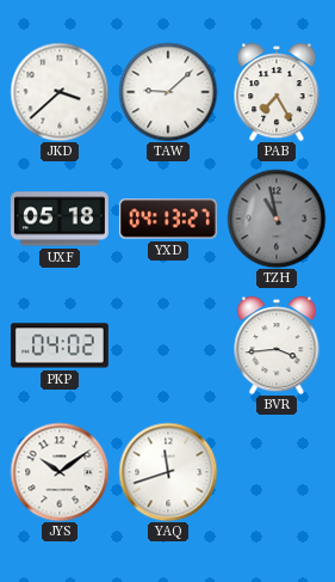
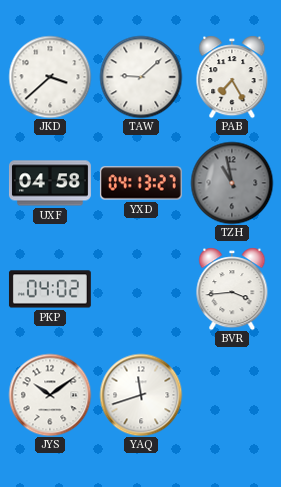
UXF: 05:18 -> 04:58 (50, 183)
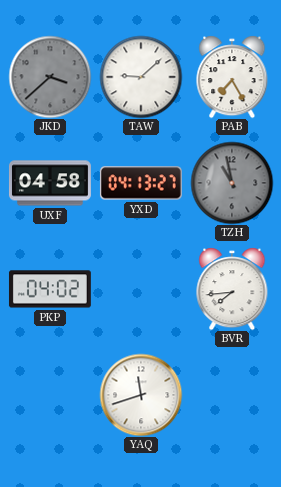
JKD dial: white -> grey (50, 77)
BVR: 3:44 -> 7:44 (232, 289)
JYS: 10:09 -> none (50, 395)
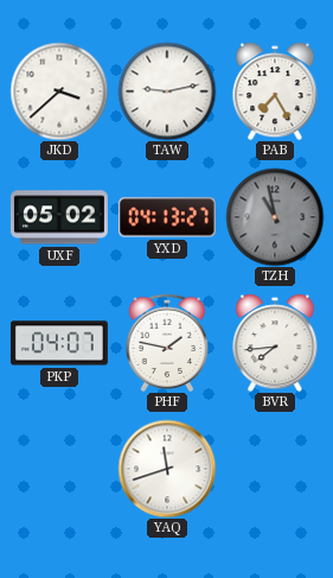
JKD dial: grey -> white (59, 91)
TAW: 9:08 -> 9:13 (167, 91)
UXF: 04:58 -> 05:02 (59, 217)
PKP: 04:02 -> 04:07 (59, 343)
PHF: none -> 1:47 (166, 343)
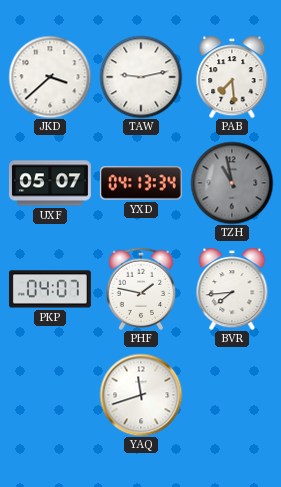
PAB: 7:25 -> 7:29 (232, 77)
UXF: 05:02 -> 05:07 (50, 183)
YXD: 04:13:27 -> 04:13:34 (141, 183)
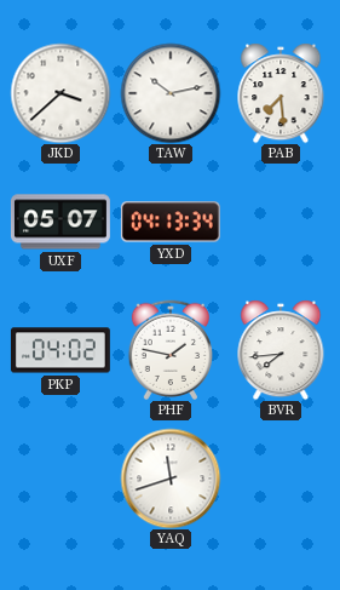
TAW: 9:13 -> 10:13 (171, 93)
TZH: 10:58 -> none (232, 183)
PKP: 04:07 -> 04:02 (60, 350)
